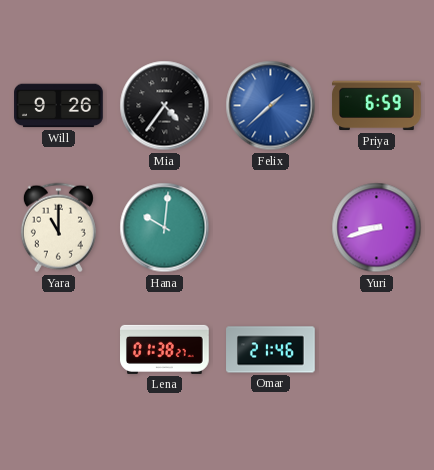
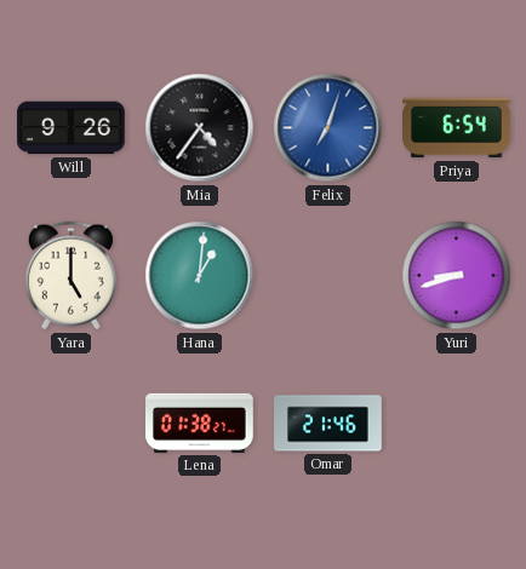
Felix: 1:38 -> 7:03 (328, 128)
Priya: 6:59 -> 6:54 (457, 128)
Yara: 11:00 -> 5:00 (70, 276)
Hana: 10:01 -> 1:01 (200, 276)
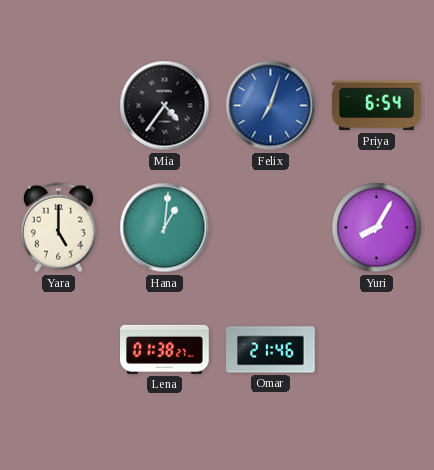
Will: 9:26 -> none (72, 128)
Yuri: 8:42 -> 8:05 (377, 228)
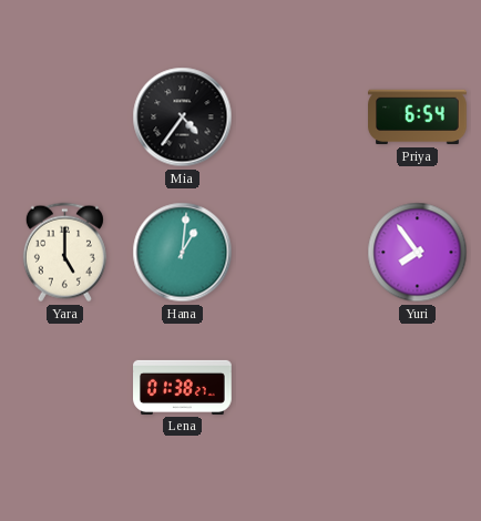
Felix: 7:03 -> none (271, 106)
Yuri: 8:05 -> 7:54 (418, 253)
Omar: 21:46 -> none (271, 350)
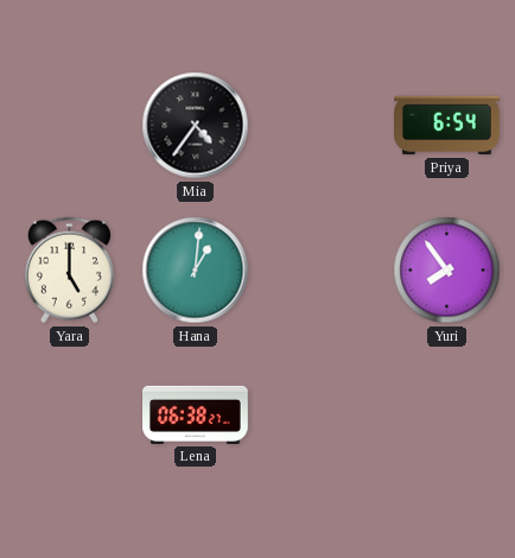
Lena: 01:38 -> 06:38 (196, 414)
